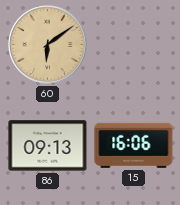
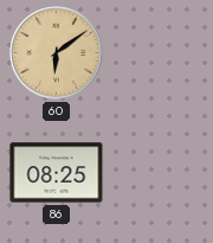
86: 09:13 -> 08:25 (57, 173)
15: 16:06 -> none (134, 145)
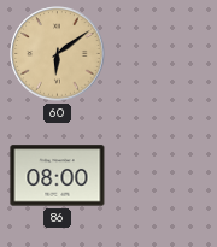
86: 08:25 -> 08:00 (58, 176)
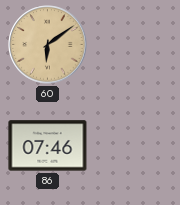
86: 08:00 -> 07:46 (48, 146)
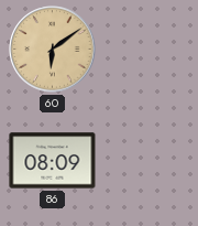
86: 07:46 -> 08:09 (53, 161)
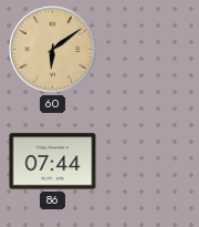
86: 08:09 -> 07:44 (53, 162)
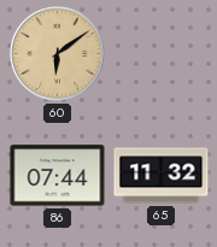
65: none -> 11:32 (162, 176)
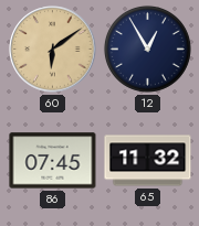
12: none -> 12:55 (147, 49)
86: 07:44 -> 07:45 (53, 161)
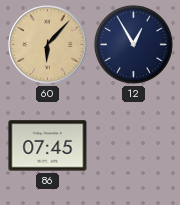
60: 6:09 -> 6:07 (48, 45)
65: 11:32 -> none (148, 161)
